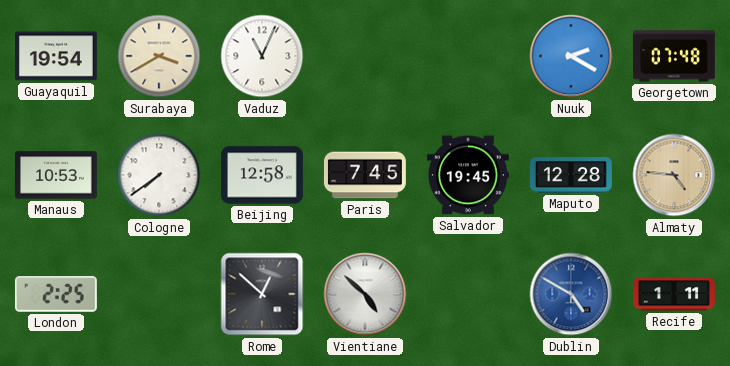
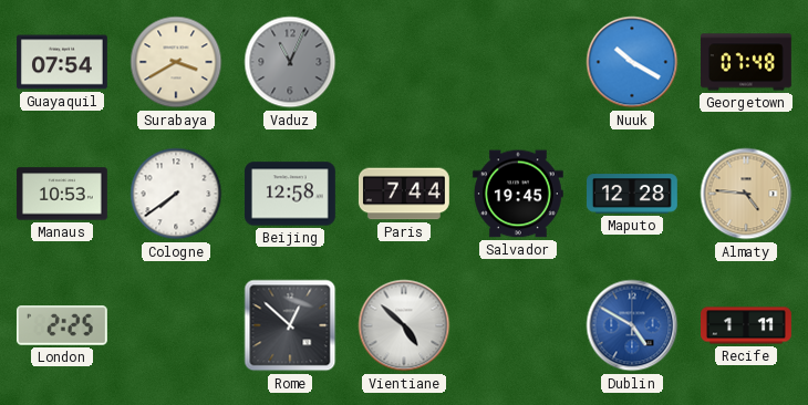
Guayaquil: 19:54 -> 07:54 (63, 62)
Vaduz dial: white -> grey (290, 62)
Nuuk: 2:20 -> 10:20 (632, 62)
Paris: 7:45 -> 7:44 (404, 194)
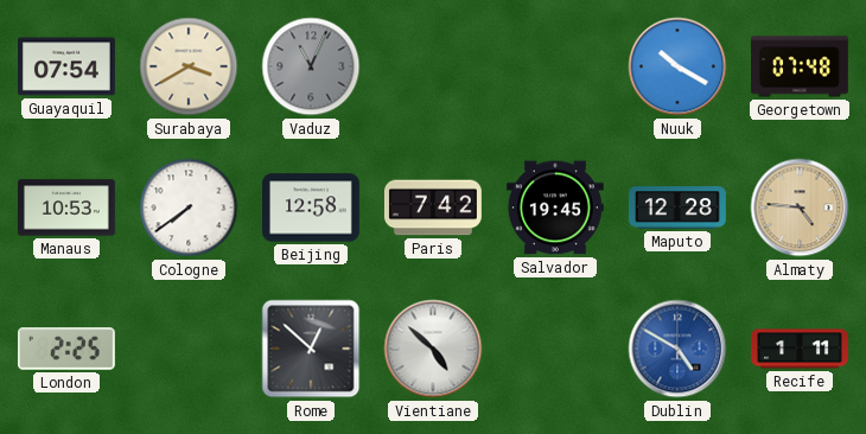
Paris: 7:44 -> 7:42 (433, 208)
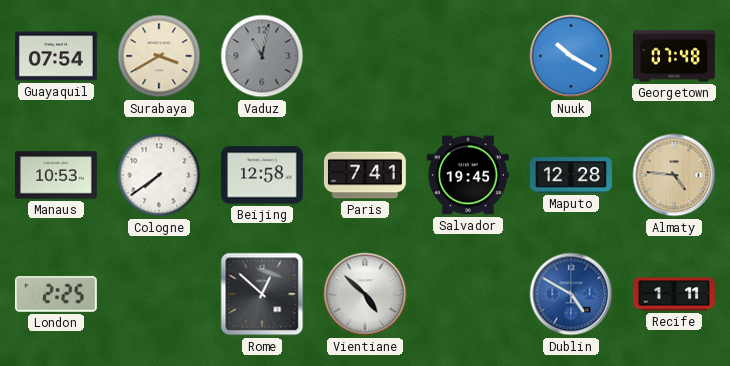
Vaduz: 11:04 -> 11:02 (262, 56)
Paris: 7:42 -> 7:41 (365, 175)
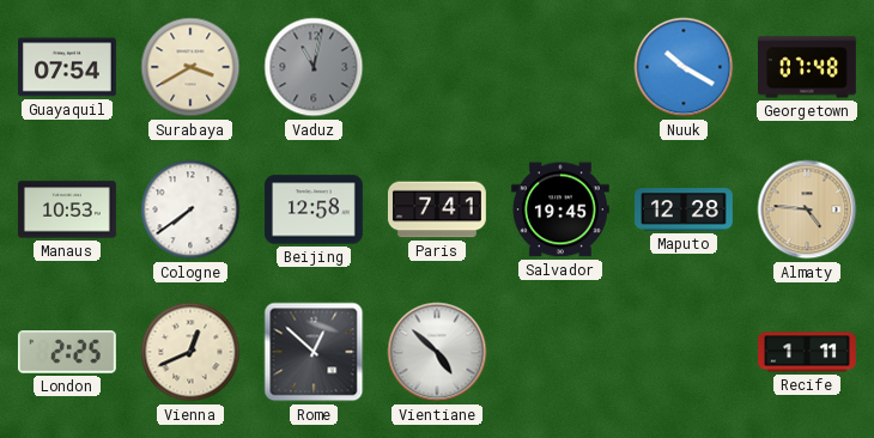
Vienna: none -> 12:41 (190, 352)
Dublin: 4:50 -> none (571, 294)
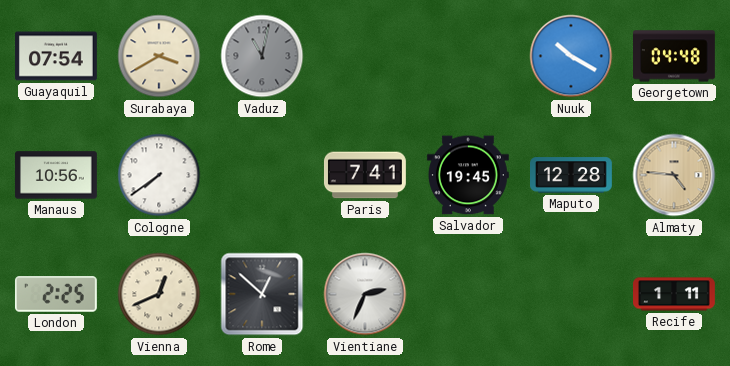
Georgetown: 07:48 -> 04:48 (675, 56)
Manaus: 10:53 -> 10:56 (56, 175)
Beijing: 12:58 -> none (314, 209)
Vientiane: 4:52 -> 2:34 (365, 294)
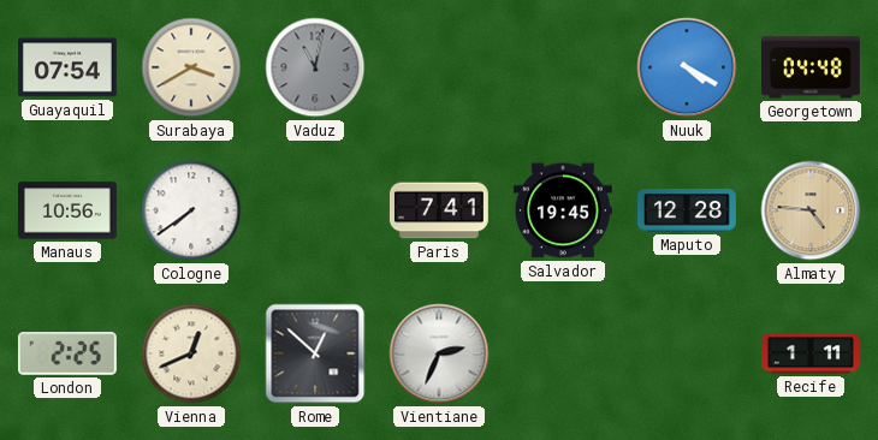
Nuuk: 10:20 -> 4:20 (687, 67)
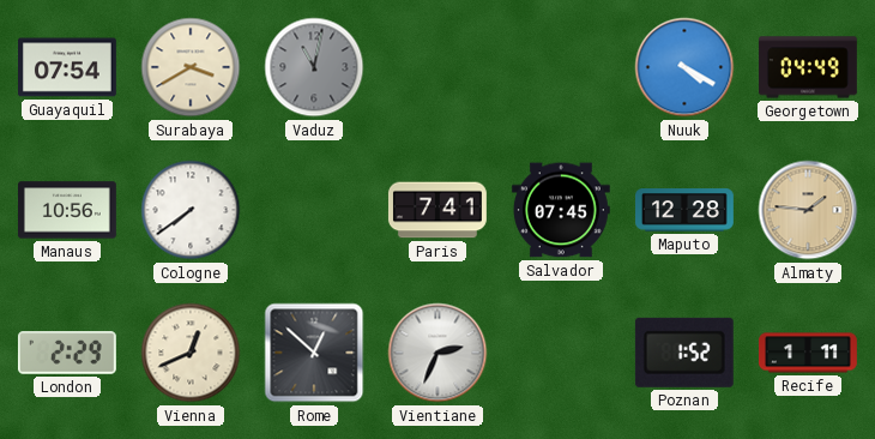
Georgetown: 04:48 -> 04:49 (809, 67)
Salvador: 19:45 -> 07:45 (561, 210)
Almaty: 4:46 -> 1:46 (808, 210)
London: 2:25 -> 2:29 (67, 353)
Poznan: none -> 1:52 (684, 353)
